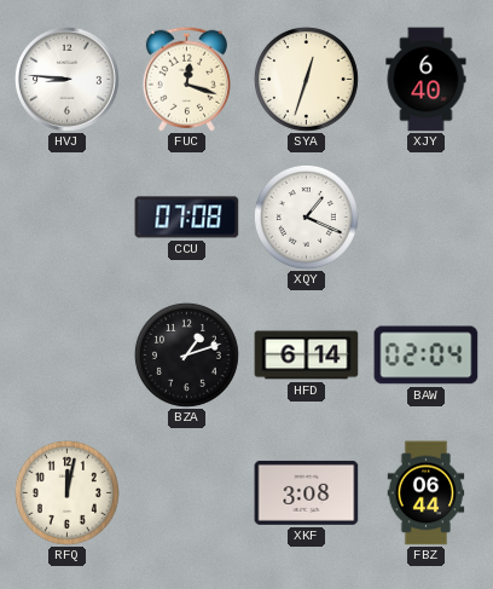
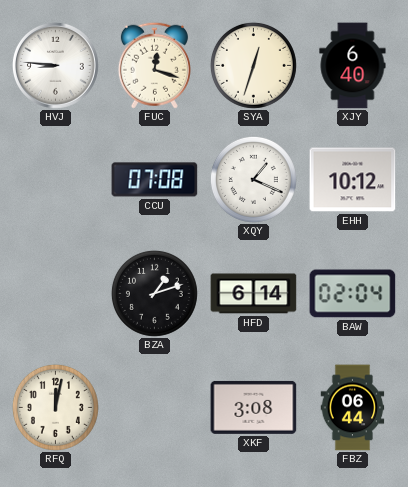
EHH: none -> 10:12 (353, 180)
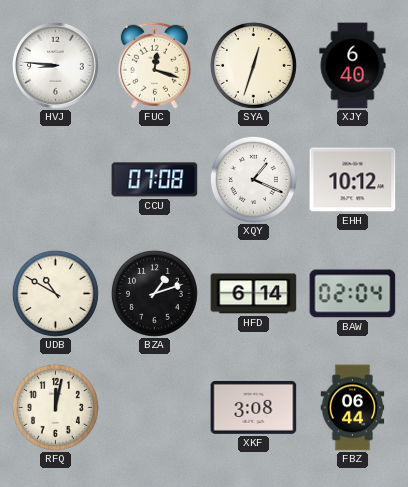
UDB: none -> 10:50 (55, 293)
